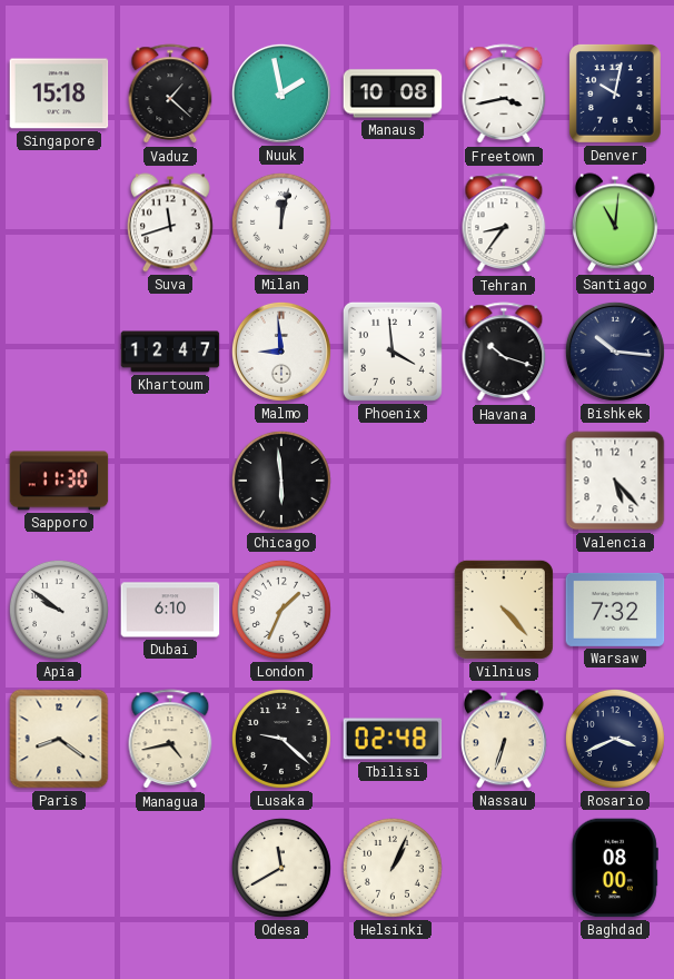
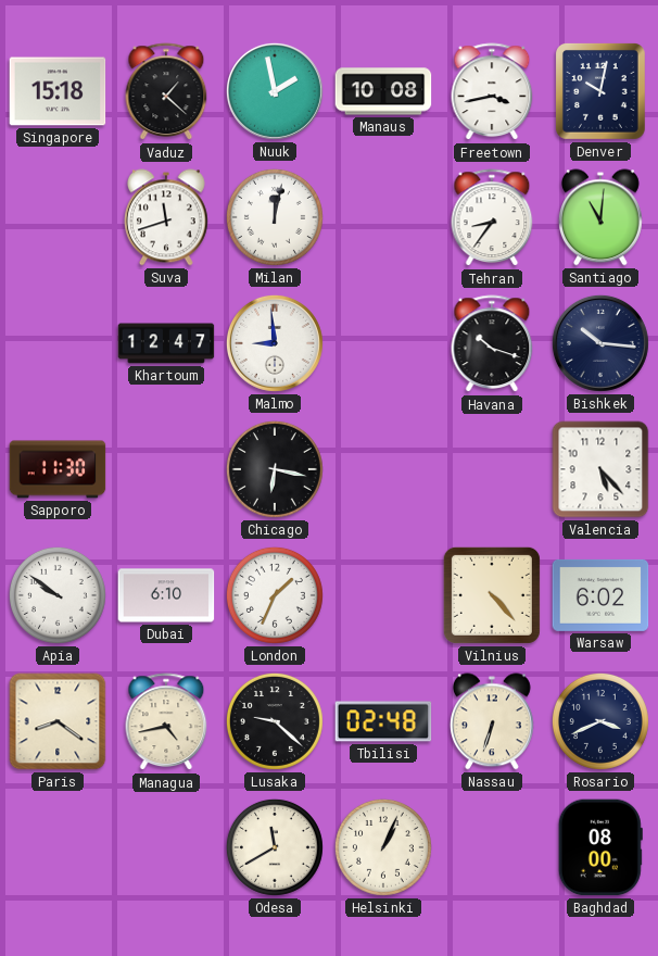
Phoenix: 3:59 -> none (393, 352)
Chicago: 5:59 -> 6:17 (275, 469)
Warsaw: 7:32 -> 6:02 (600, 595)
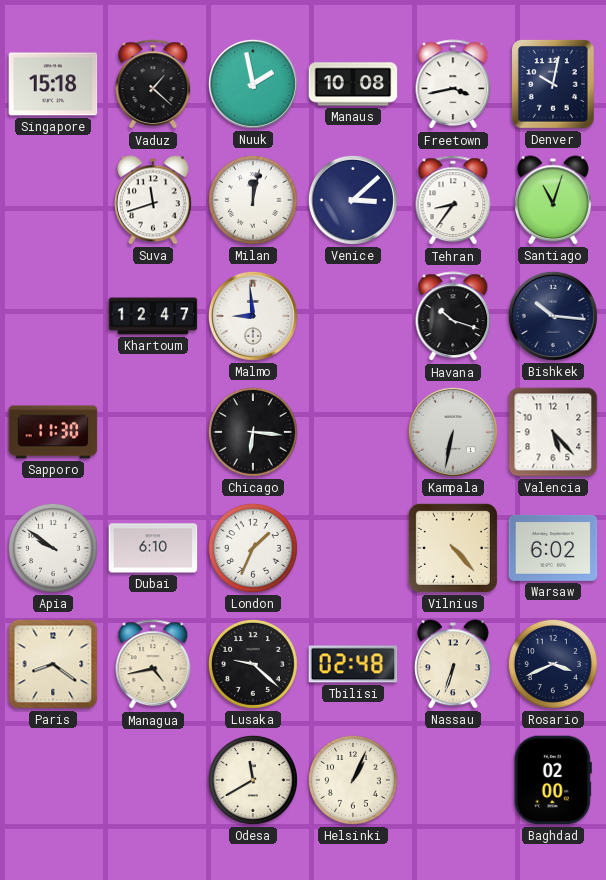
Venice: none -> 3:08 (353, 200)
Santiago: 11:01 -> 11:03 (553, 200)
Chicago: 6:17 -> 6:16 (253, 432)
Kampala: none -> 6:32 (453, 432)
Baghdad: 08:00 -> 02:00 (553, 780)
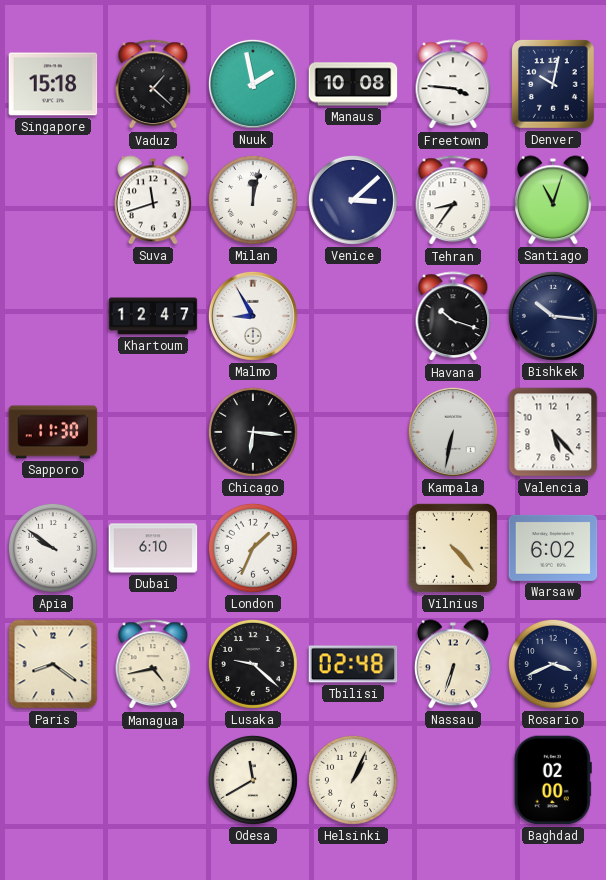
Freetown: 3:43 -> 3:46 (453, 85)
Malmo: 8:59 -> 8:55 (253, 316)
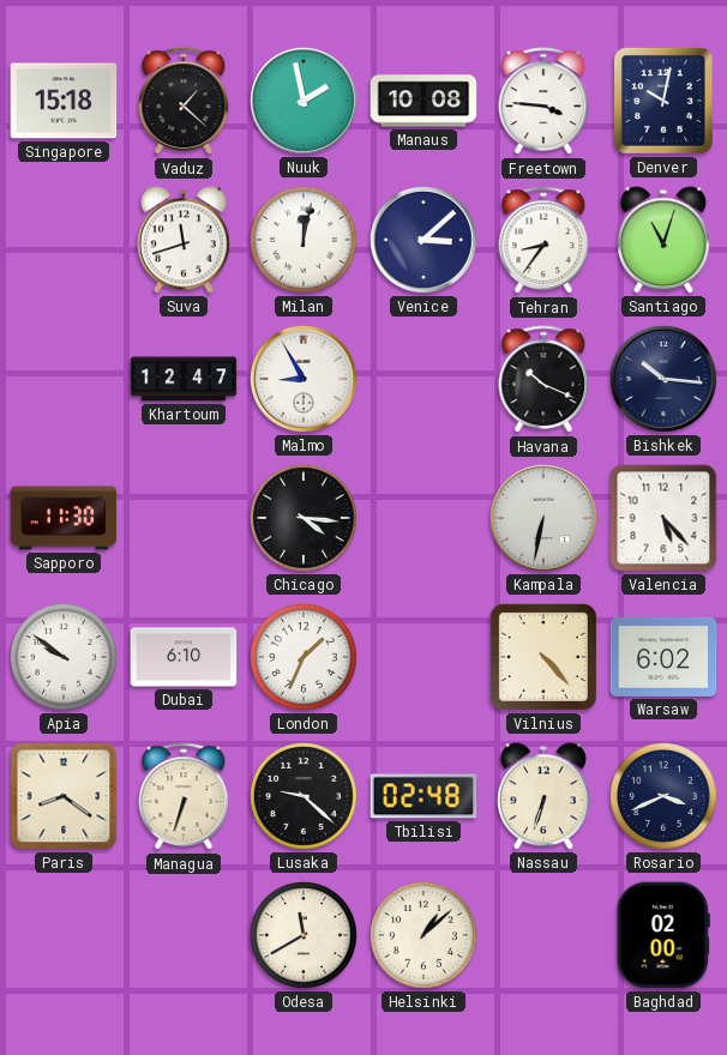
Havana: 10:18 -> 10:19 (543, 380)
Chicago: 6:16 -> 4:16 (304, 518)
Managua: 4:43 -> 6:33 (184, 797)
Helsinki: 1:04 -> 1:08 (423, 935)
